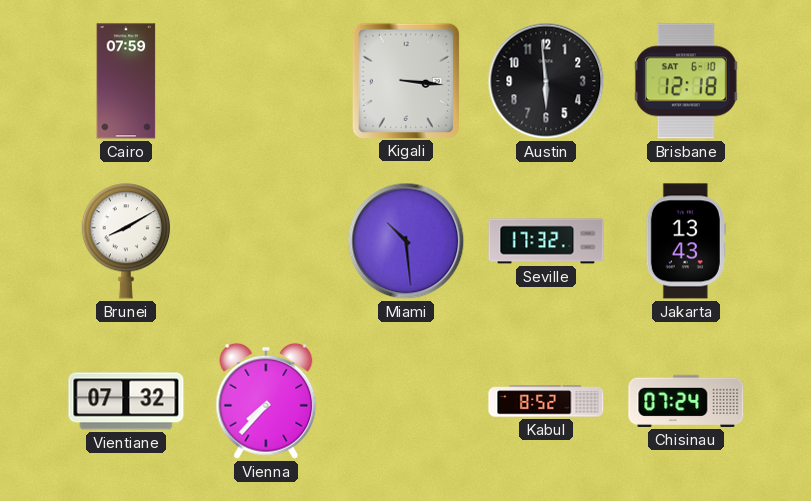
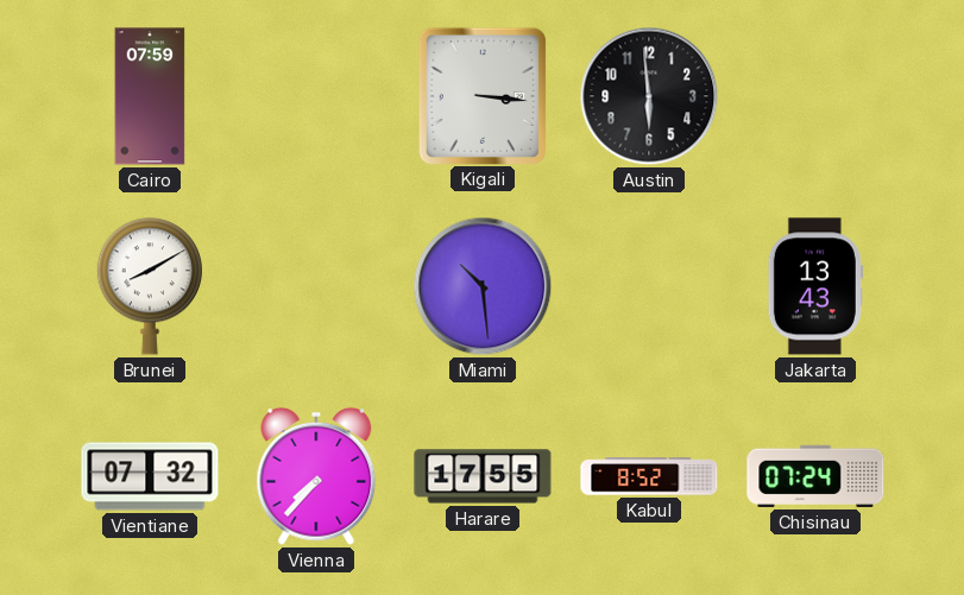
Brisbane: 12:18 -> none (686, 81)
Seville: 17:32 -> none (546, 241)
Harare: none -> 17:55 (483, 476)
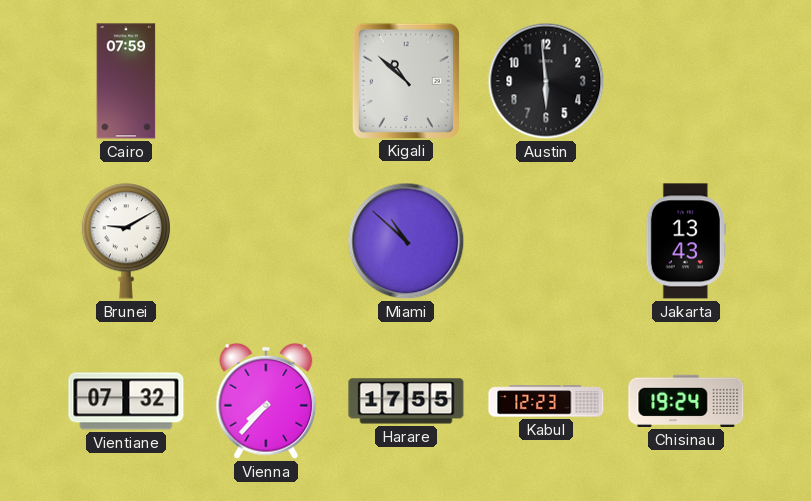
Kigali: 3:16 -> 10:52 (405, 80)
Brunei: 8:10 -> 9:10 (126, 241)
Miami: 10:29 -> 10:52 (406, 241)
Kabul: 8:52 -> 12:23 (546, 401)
Chisinau: 07:24 -> 19:24 (686, 401)
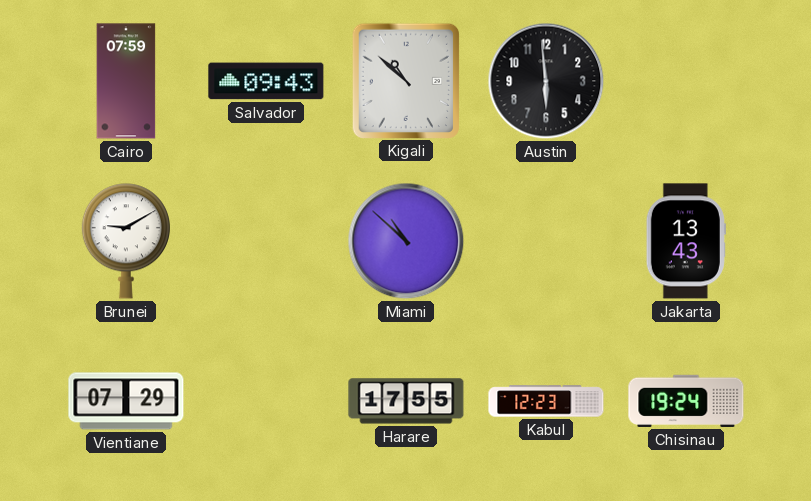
Salvador: none -> 09:43 (266, 81)
Vientiane: 07:32 -> 07:29 (126, 401)
Vienna: 7:37 -> none (266, 401)
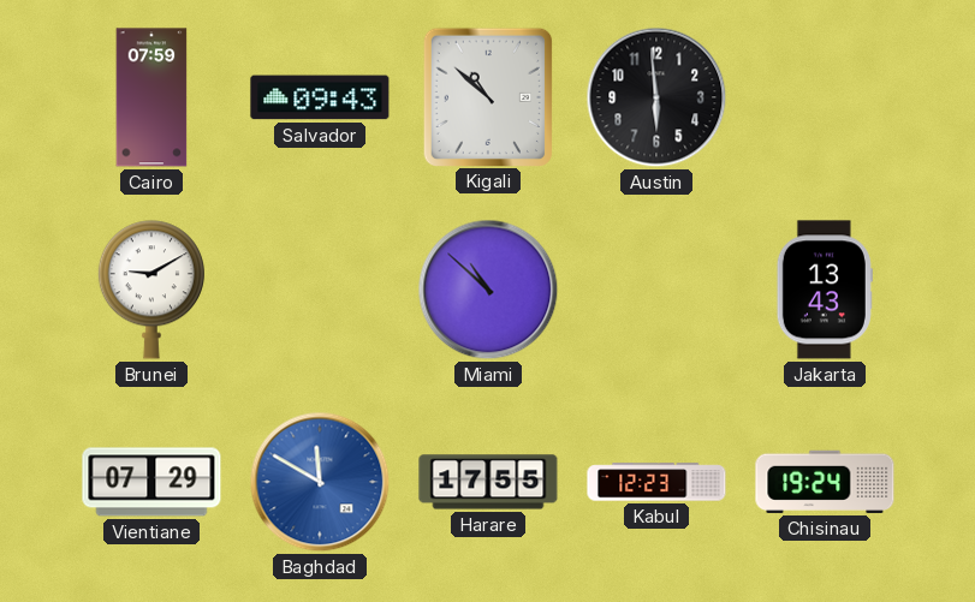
Baghdad: none -> 11:50 (320, 482)
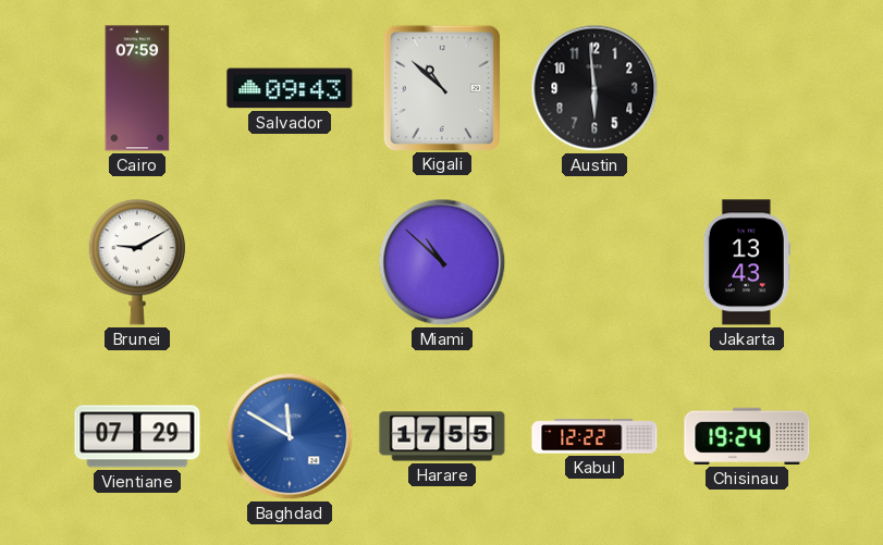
Kabul: 12:23 -> 12:22 (594, 436)
